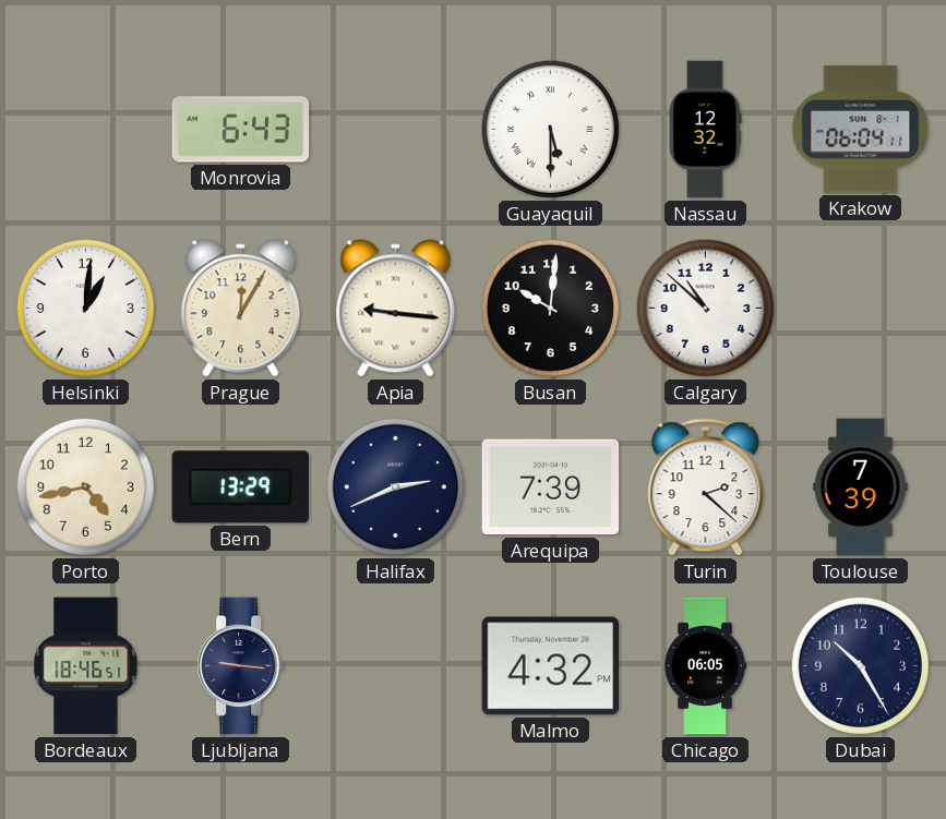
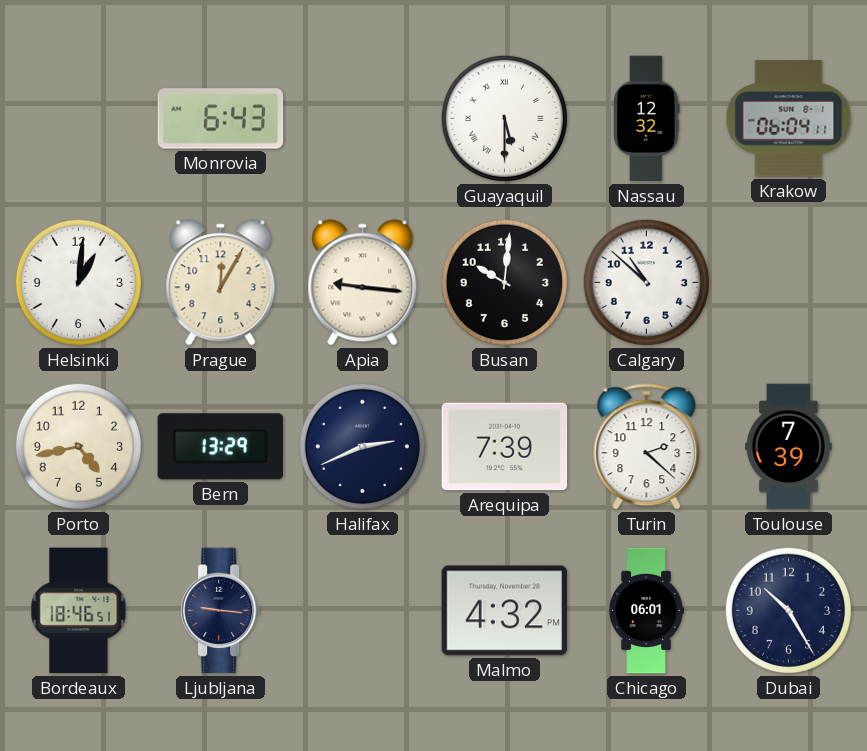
Chicago: 06:05 -> 06:01 (646, 611)
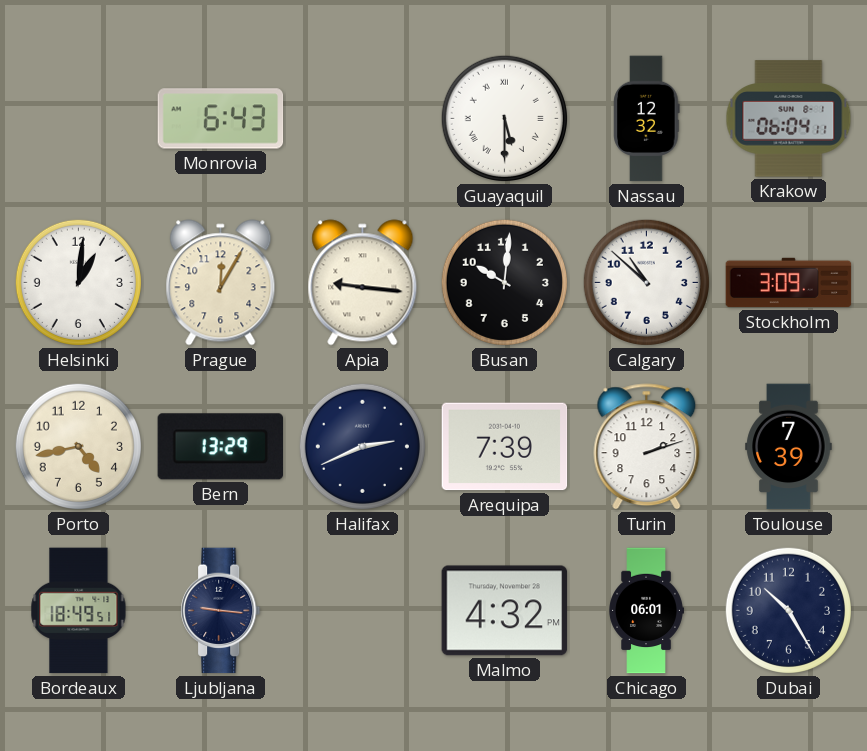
Stockholm: none -> 3:09 (789, 283)
Turin: 2:22 -> 2:12 (647, 447)
Bordeaux: 18:46 -> 18:49 (79, 611)
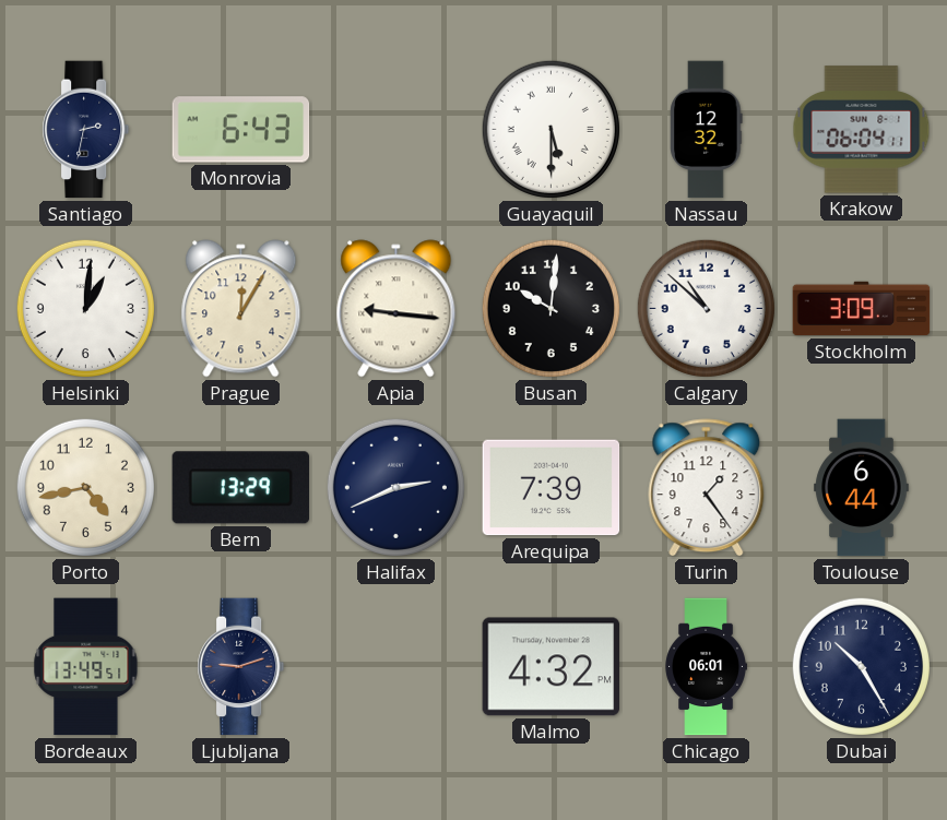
Santiago: none -> 2:32 (86, 130)
Turin: 2:12 -> 1:24 (707, 488)
Toulouse: 7:39 -> 6:44 (862, 488)
Bordeaux: 18:49 -> 13:49 (86, 667)
Ljubljana: 9:16 -> 9:12 (241, 667)
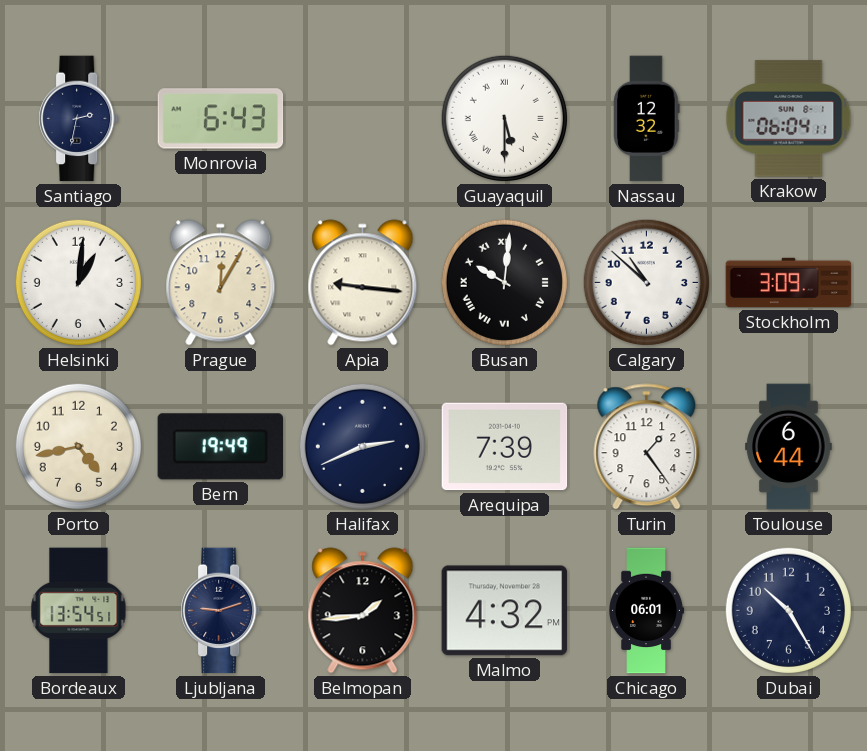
Busan numerals: Arabic -> Roman (504, 282)
Bern: 13:29 -> 19:49 (221, 447)
Bordeaux: 13:49 -> 13:54 (79, 611)
Belmopan: none -> 1:44 (363, 611)
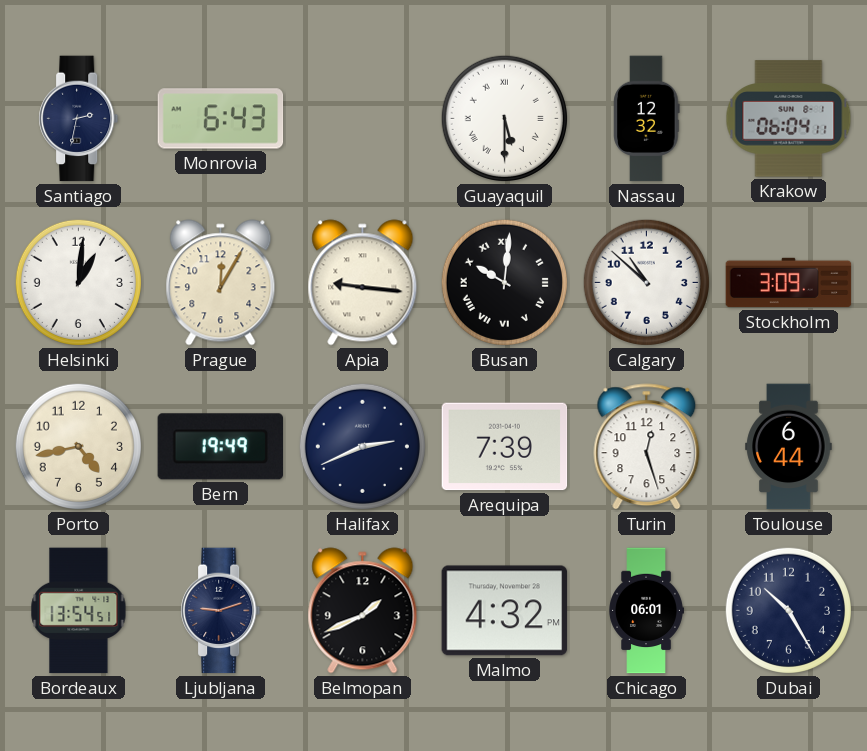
Turin: 1:24 -> 12:27 (647, 447)
Belmopan: 1:44 -> 1:41 (363, 611)
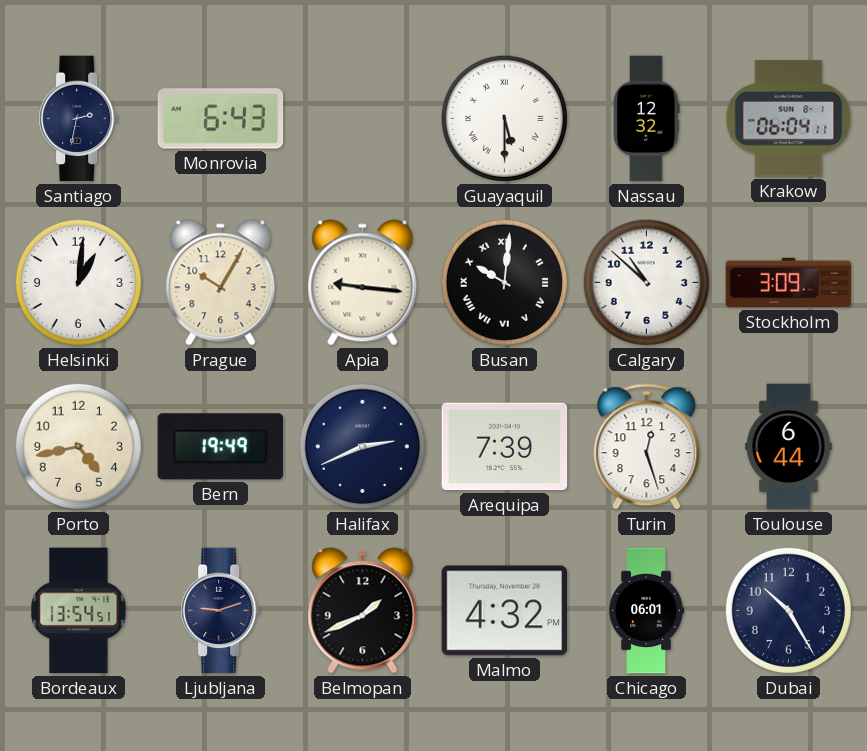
Prague: 12:05 -> 10:05 (221, 283)
